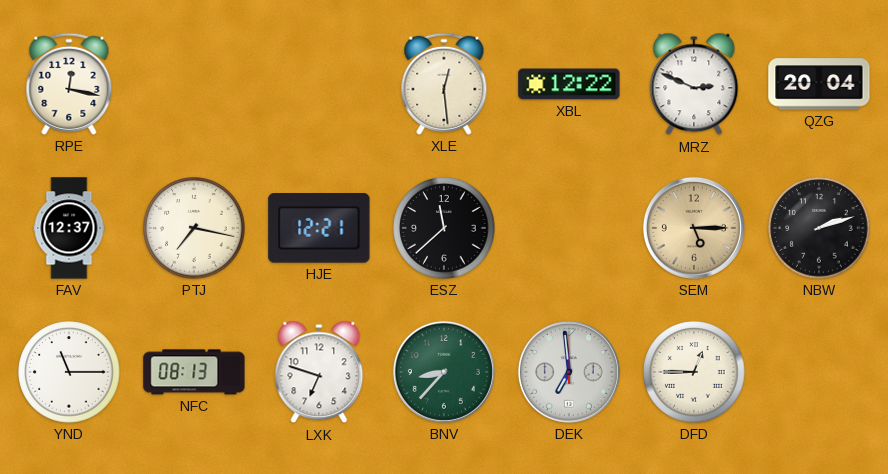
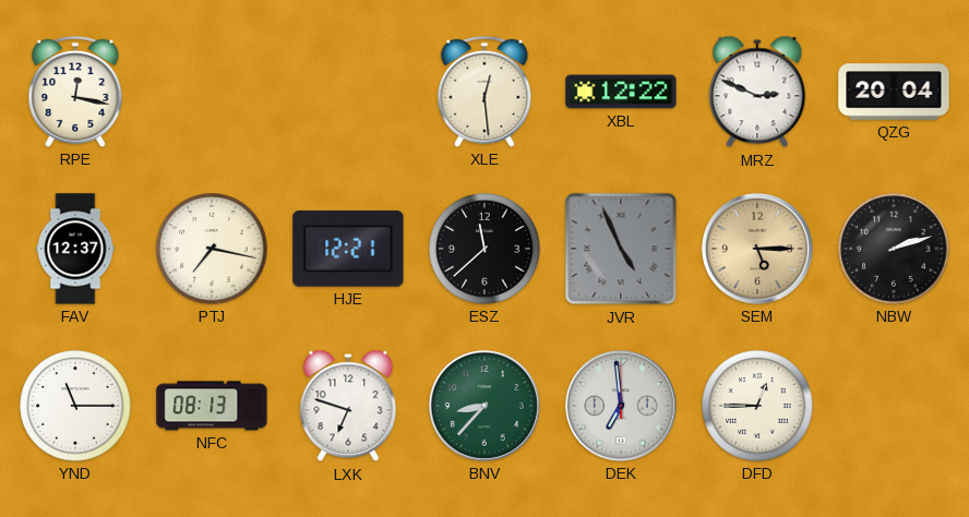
JVR: none -> 4:56 (621, 249)
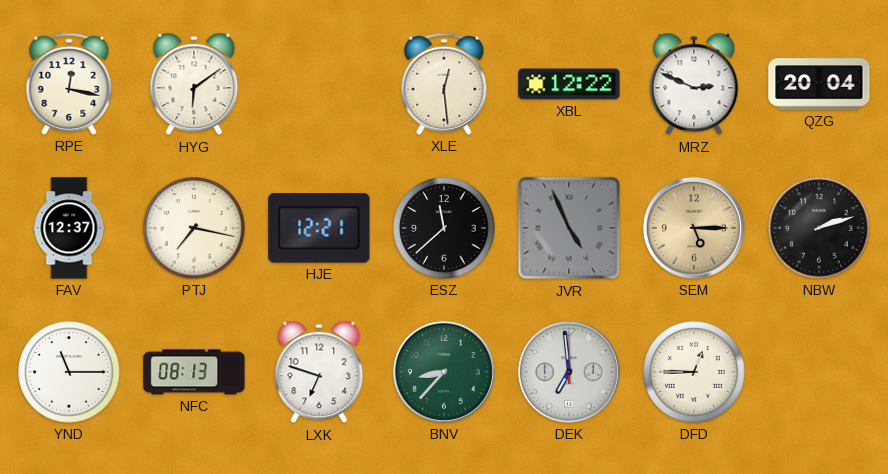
HYG: none -> 6:09 (194, 84)
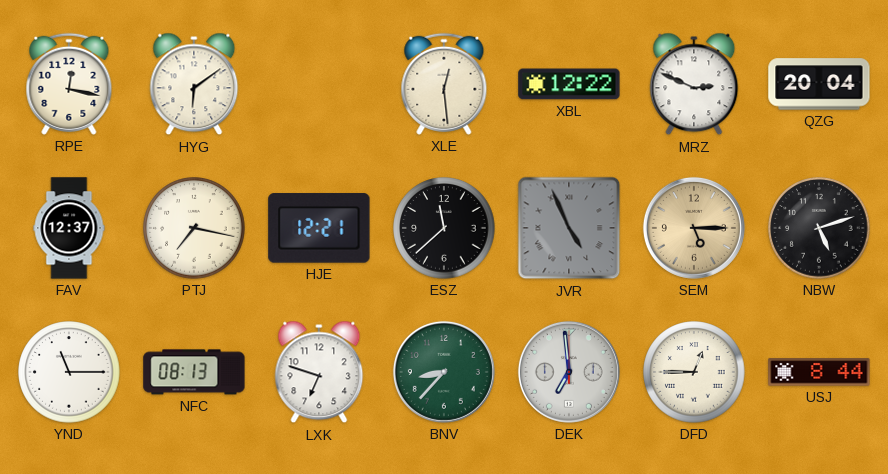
NBW: 2:12 -> 5:12 (819, 228)
USJ: none -> 8:44 (819, 372)
